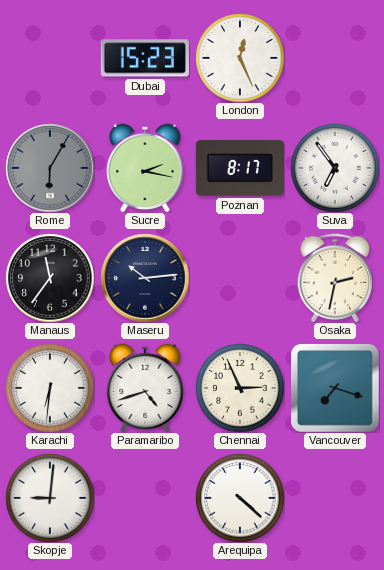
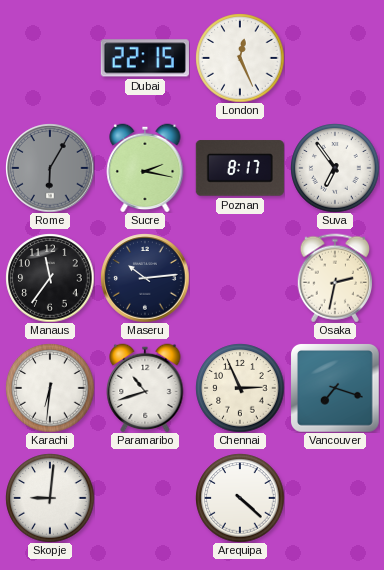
Dubai: 15:23 -> 22:15 (145, 58)
Paramaribo: 4:42 -> 10:42 (145, 388)
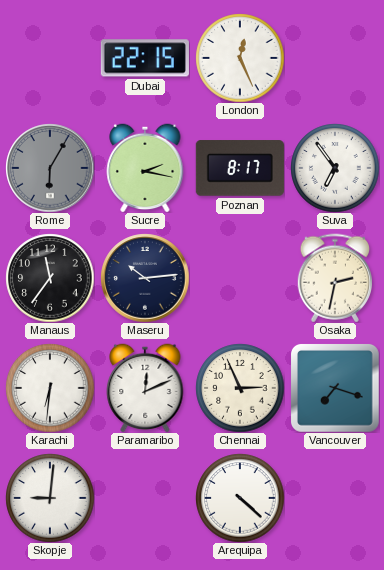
Paramaribo: 10:42 -> 12:11 (145, 388)
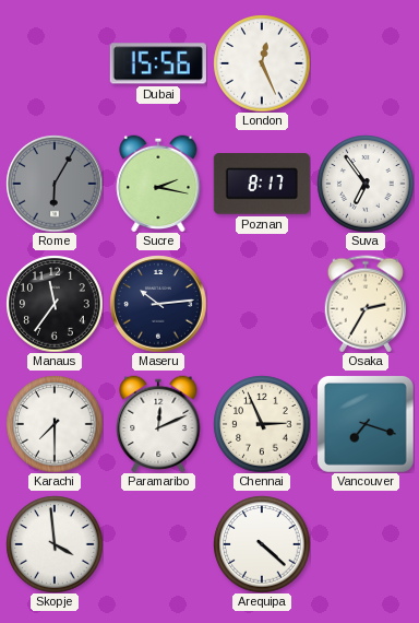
Dubai: 22:15 -> 15:56 (158, 63)
Osaka: 2:32 -> 2:35 (364, 304)
Karachi: 6:31 -> 7:30 (55, 424)
Skopje: 9:01 -> 3:59 (55, 544)
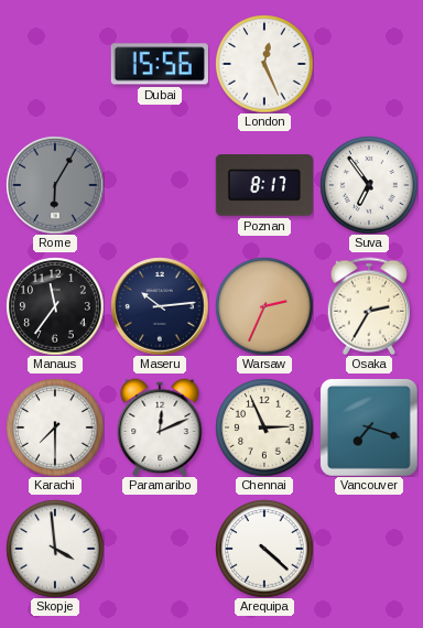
Sucre: 2:17 -> none (158, 184)
Warsaw: none -> 2:34 (264, 306)
